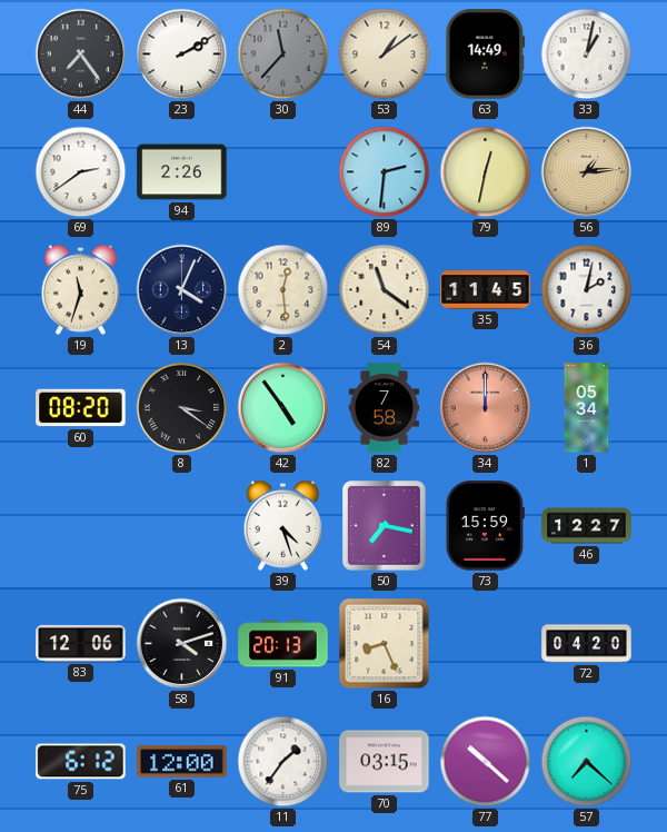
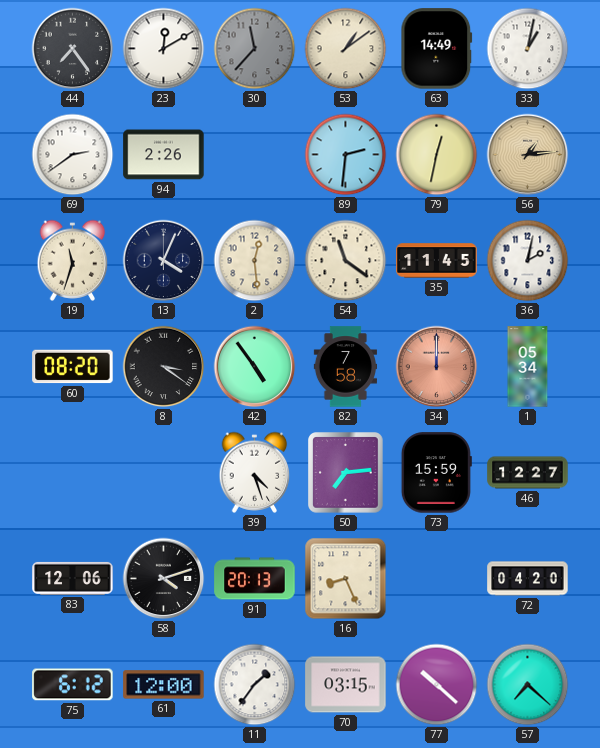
23: 2:10 -> 12:10 (164, 49)
50: 7:17 -> 7:14 (346, 473)
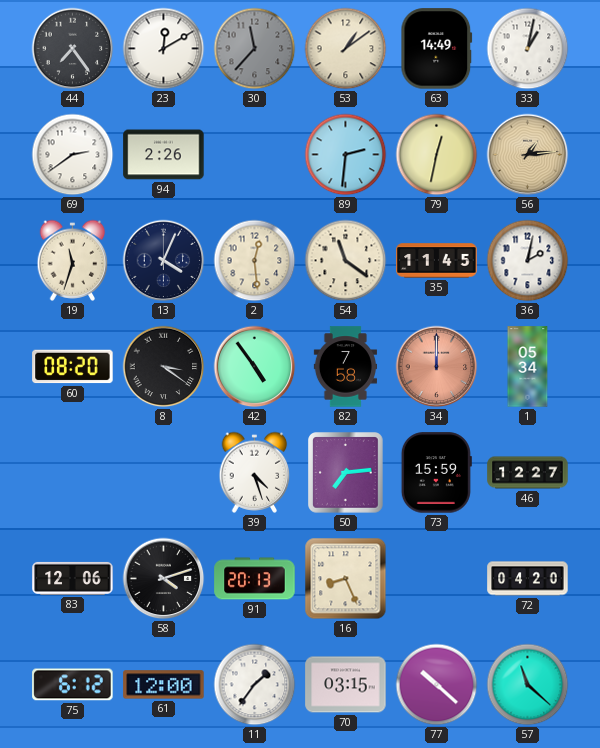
57: 7:22 -> 11:22 (528, 685)
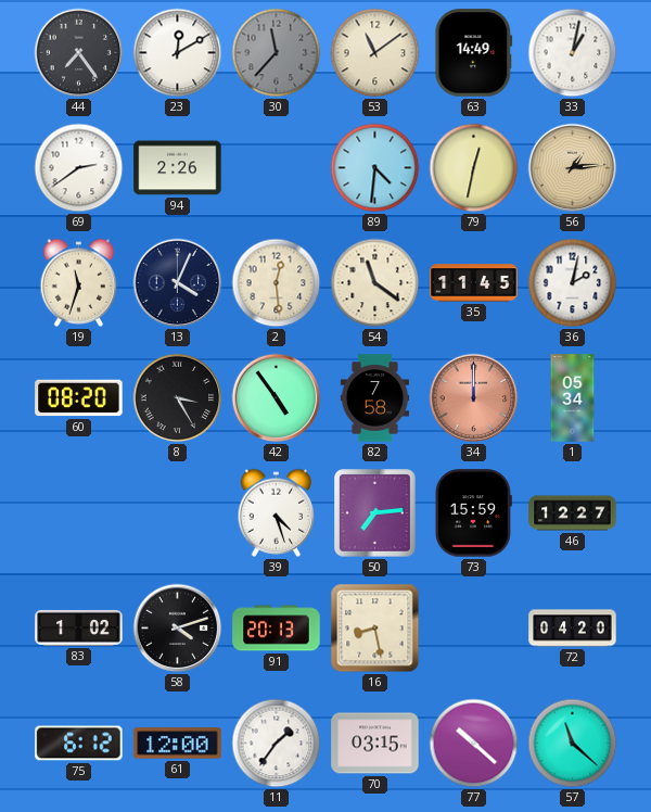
53: 1:09 -> 11:09 (375, 53)
89: 2:31 -> 4:31 (375, 168)
8: 3:21 -> 3:25 (178, 398)
83: 12:06 -> 1:02 (79, 627)
16: 8:26 -> 8:28 (375, 629)
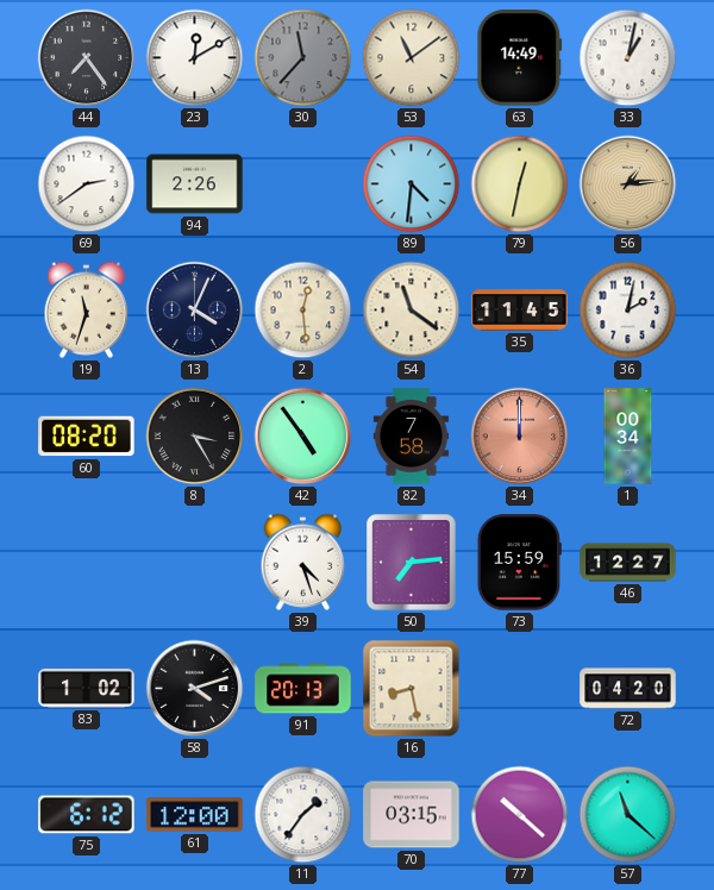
1: 05:34 -> 00:34 (628, 437)
